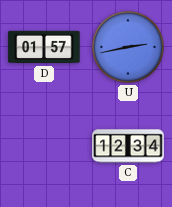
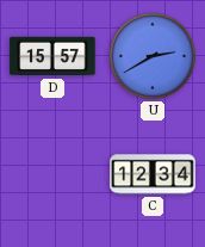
D: 01:57 -> 15:57 (52, 56)
U: 2:43 -> 2:40 (153, 56)
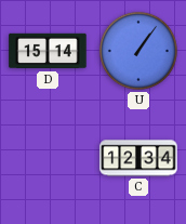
D: 15:57 -> 15:14 (48, 51)
U: 2:40 -> 1:06 (138, 51)
